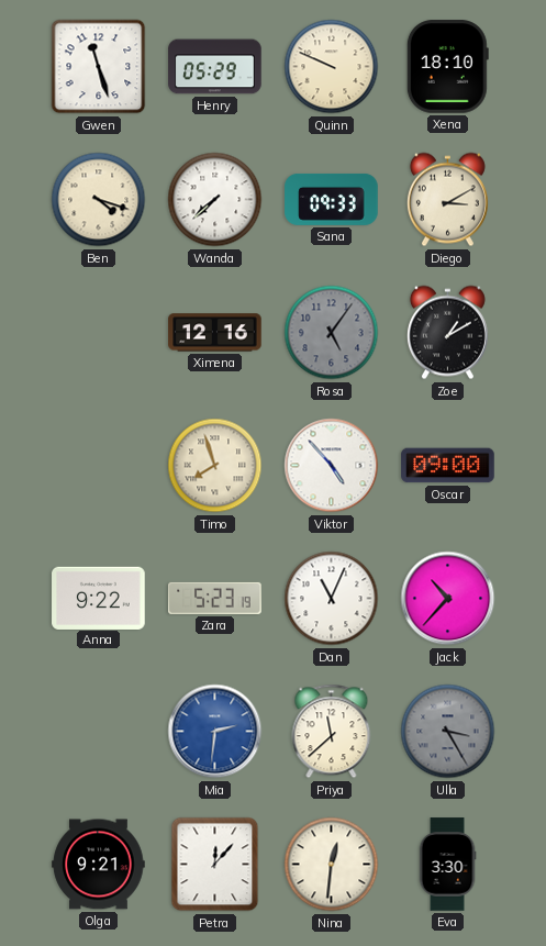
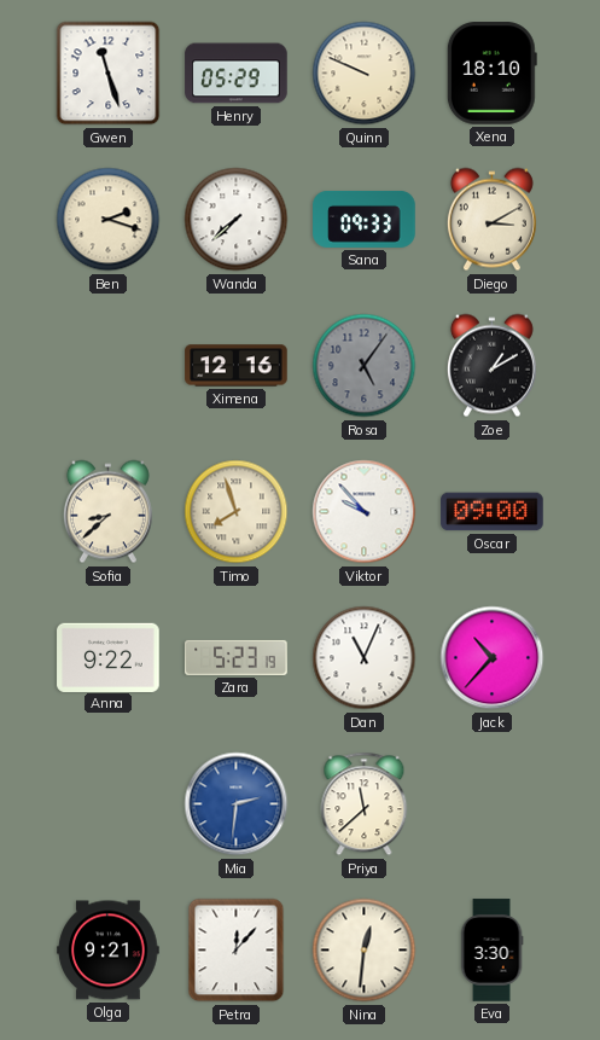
Ben: 4:18 -> 2:18 (109, 220)
Sofia: none -> 8:38 (107, 512)
Viktor: 4:53 -> 9:53 (365, 512)
Ulla: 3:25 -> none (448, 732)
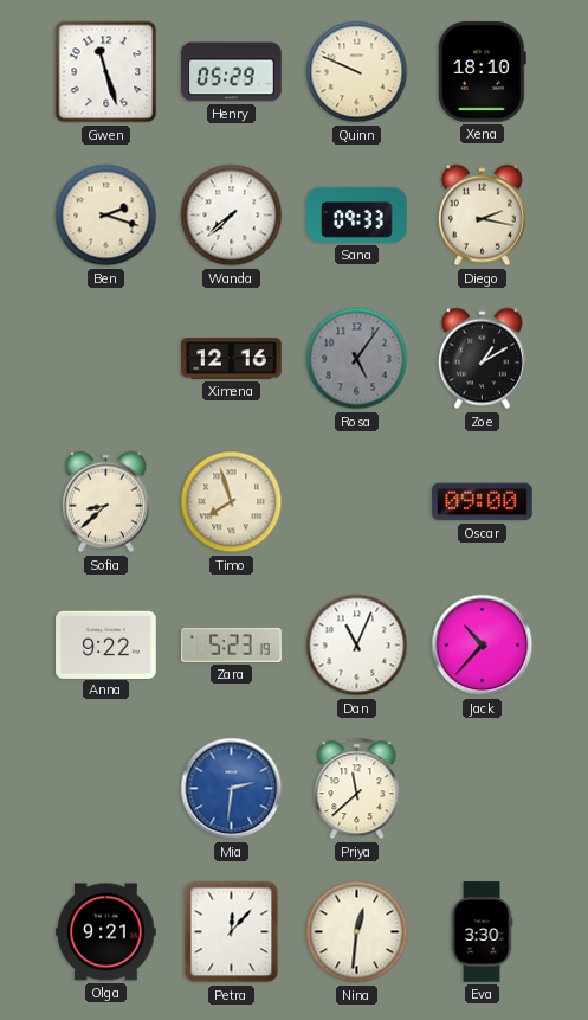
Diego: 3:10 -> 2:17 (482, 216)
Viktor: 9:53 -> none (365, 512)
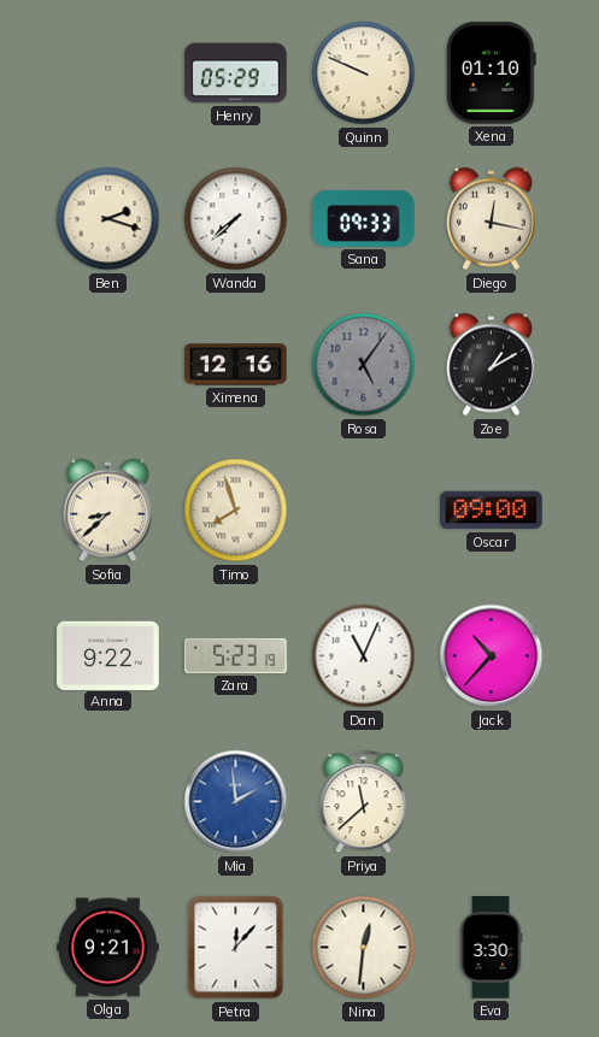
Gwen: 11:27 -> none (106, 72)
Xena: 18:10 -> 01:10 (491, 73)
Diego: 2:17 -> 12:17 (491, 219)
Mia: 2:31 -> 1:59 (236, 802)
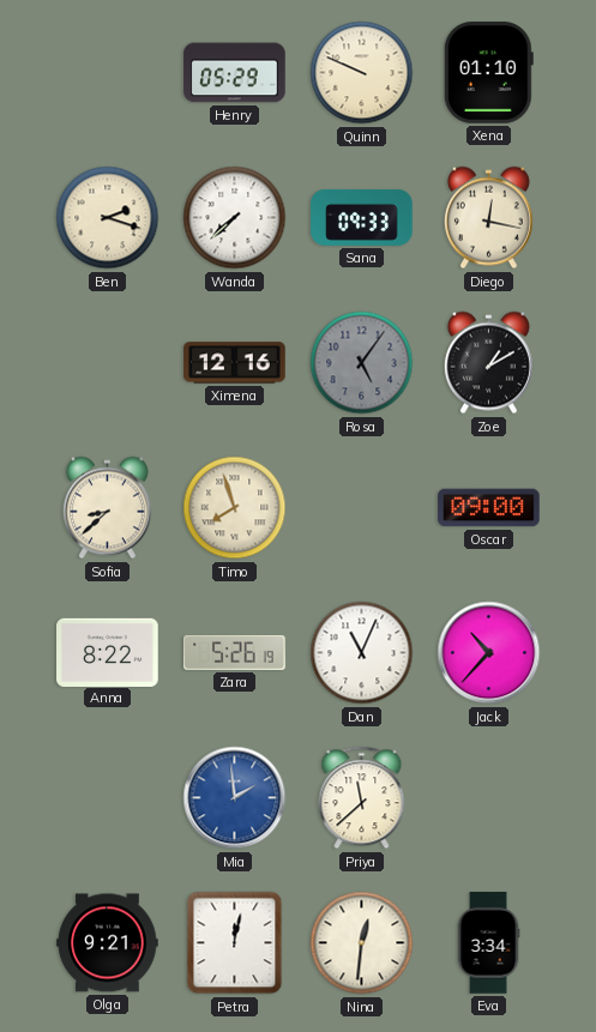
Anna: 9:22 -> 8:22 (108, 652)
Zara: 5:23 -> 5:26 (235, 652)
Petra: 12:07 -> 12:02 (235, 943)
Eva: 3:30 -> 3:34 (488, 943)
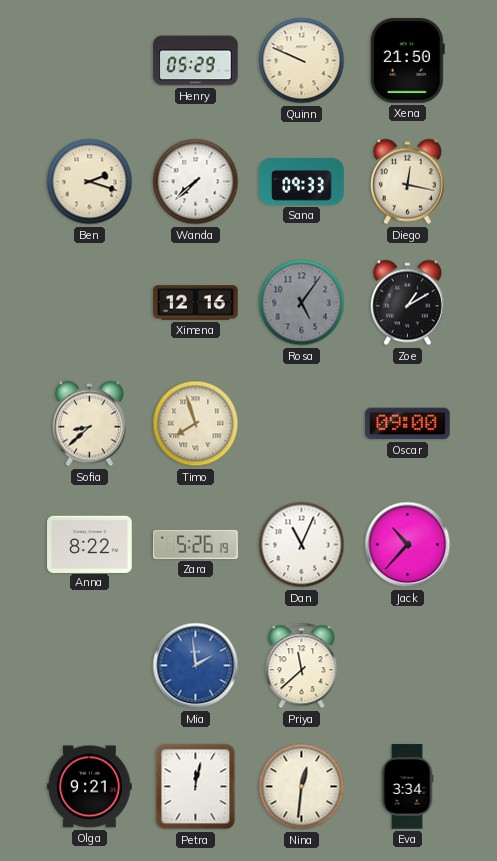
Xena: 01:10 -> 21:50 (407, 61)
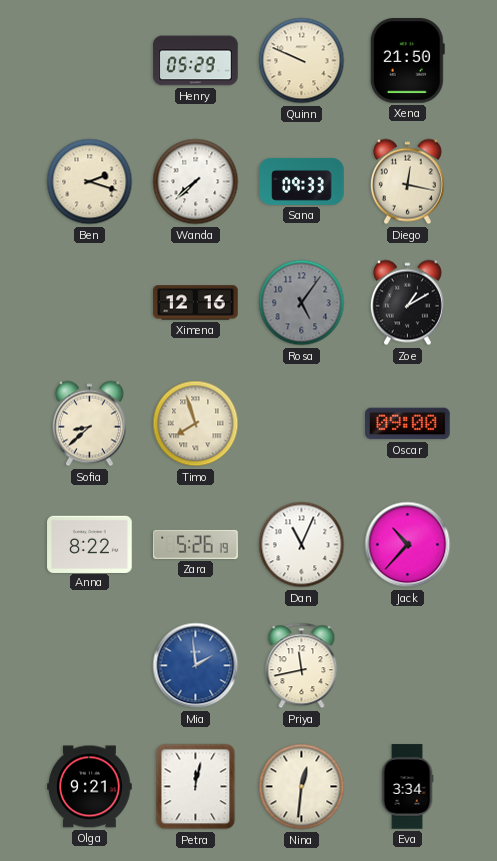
Priya: 11:38 -> 11:43 (302, 666)
